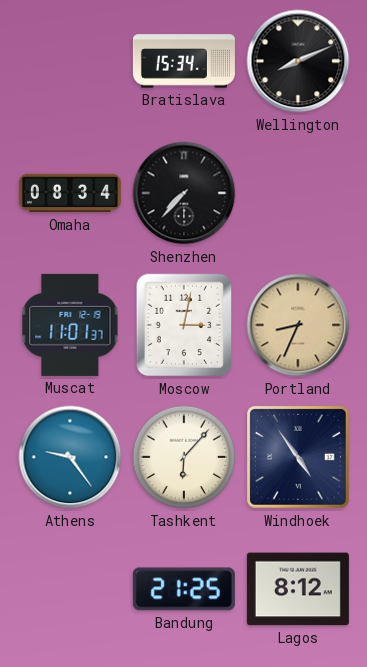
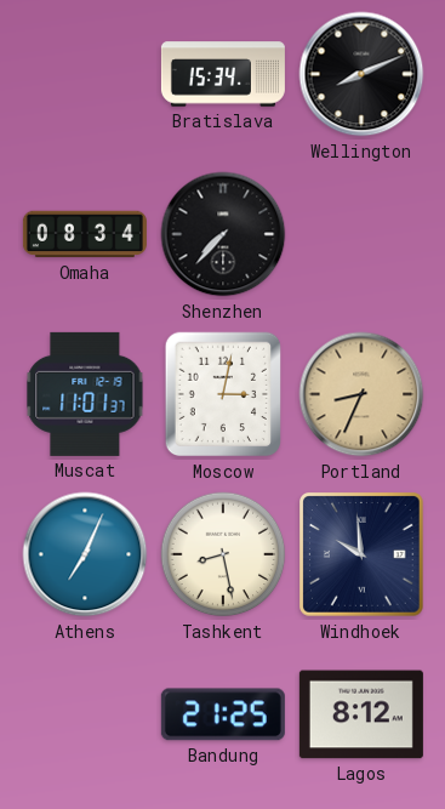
Athens: 9:24 -> 7:04 (85, 554)
Tashkent: 6:07 -> 8:28 (223, 554)
Windhoek: 4:54 -> 9:59 (363, 556)
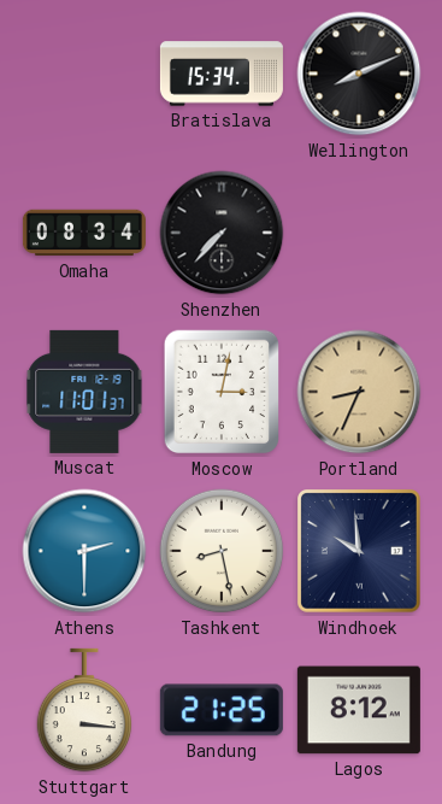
Athens: 7:04 -> 2:30 (84, 551)
Stuttgart: none -> 3:16 (84, 710)
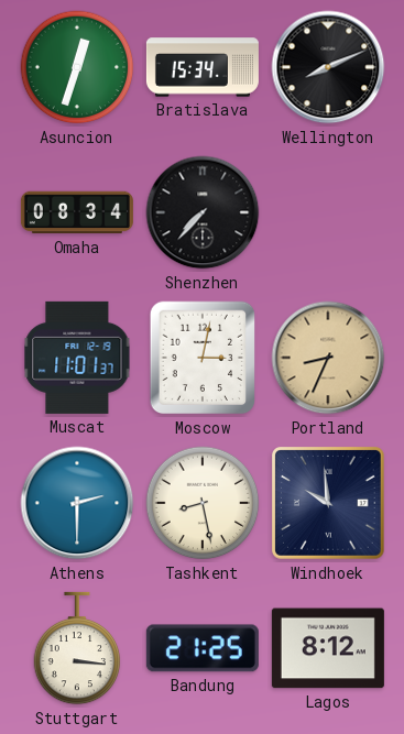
Asuncion: none -> 12:33 (77, 67)
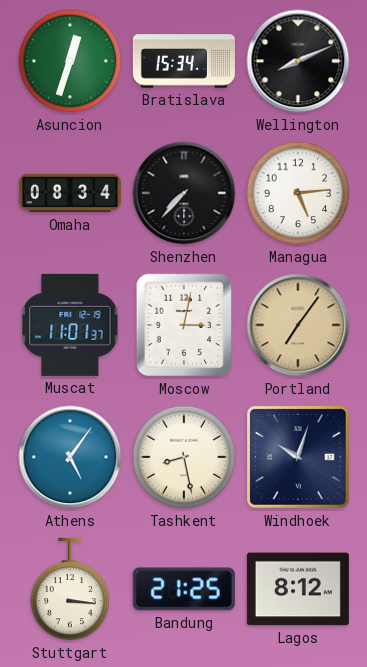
Managua: none -> 5:14 (298, 193)
Portland: 8:34 -> 7:06 (298, 325)
Athens: 2:30 -> 5:06 (70, 457)
Windhoek: 9:59 -> 10:03 (299, 458)
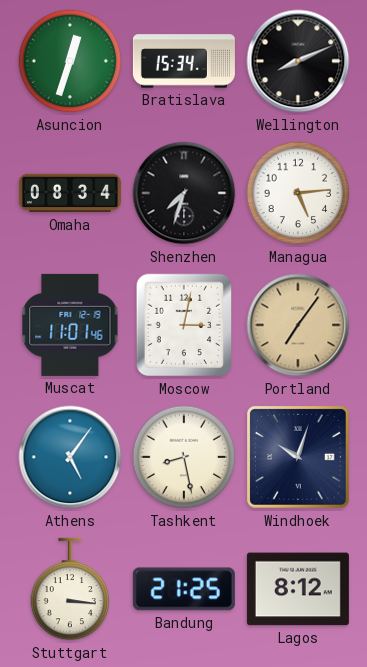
Shenzhen: 7:37 -> 7:33 (184, 193)
Muscat: 11:01:37 -> 11:01:46 (70, 325)
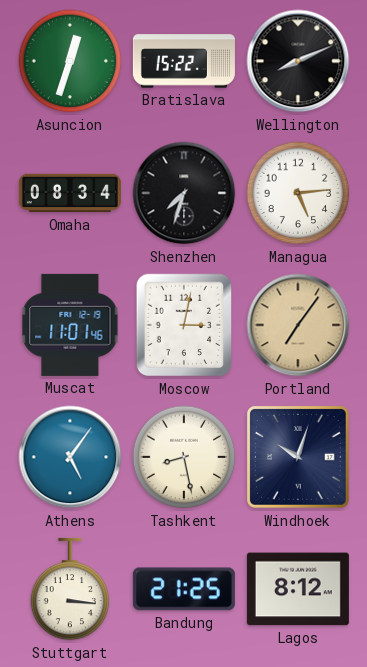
Bratislava: 15:34 -> 15:22 (184, 61)
